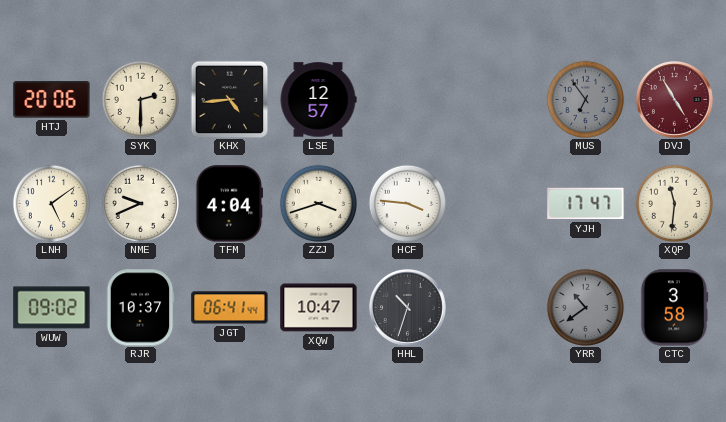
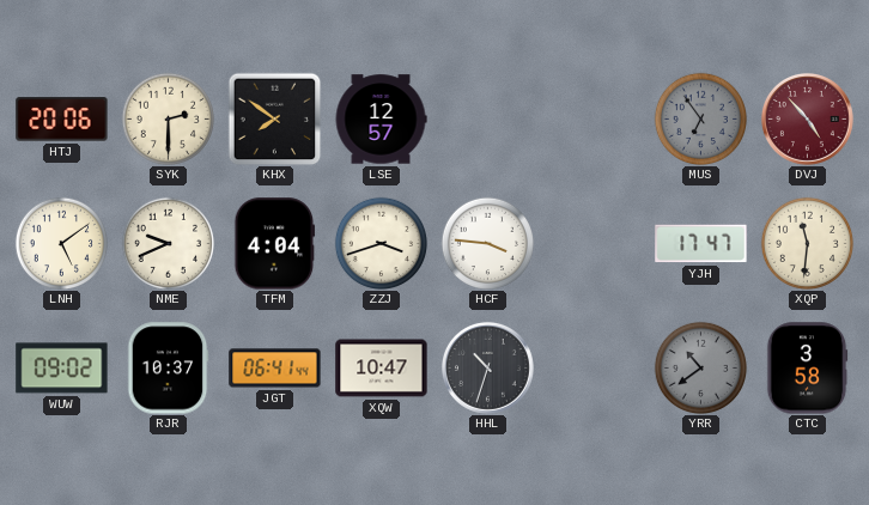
KHX: 4:44 -> 7:51 (274, 118)
DVJ: 4:55 -> 4:53 (807, 118)
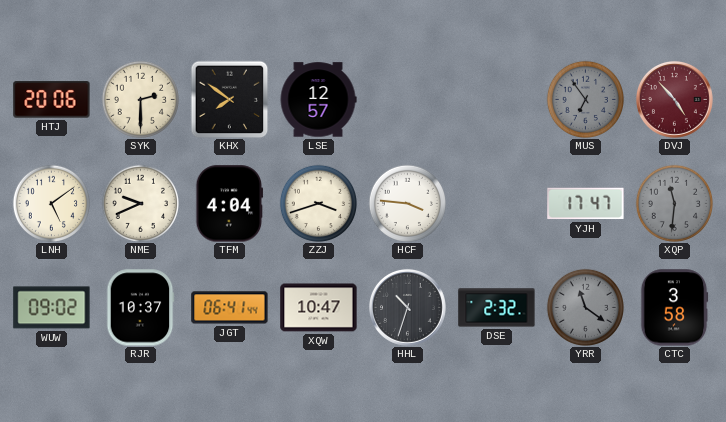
XQP dial: cream -> grey (674, 203)
DSE: none -> 2:32 (497, 308)
YRR: 10:39 -> 11:21 (585, 307)
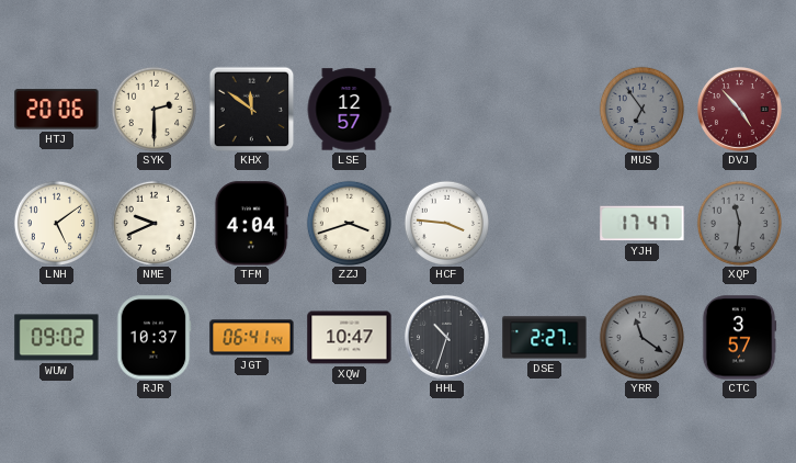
KHX: 7:51 -> 11:51 (251, 109)
DSE: 2:32 -> 2:27 (545, 338)
CTC: 3:58 -> 3:57 (739, 338)
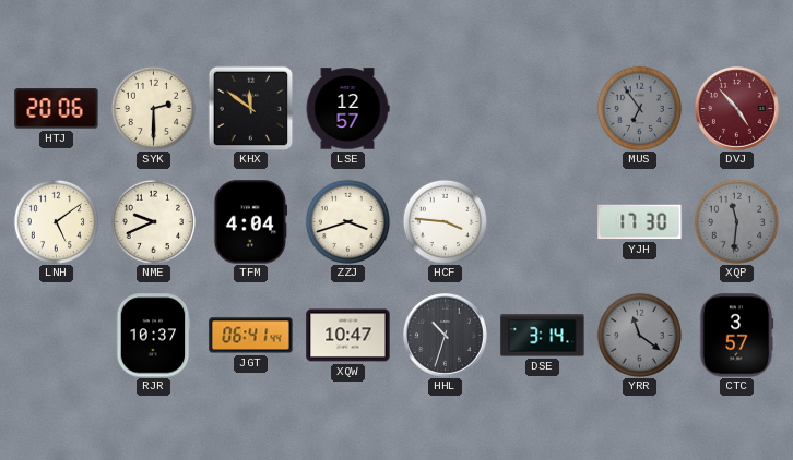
YJH: 17:47 -> 17:30 (640, 222)
WUW: 09:02 -> none (57, 338)
DSE: 2:27 -> 3:14 (543, 336)
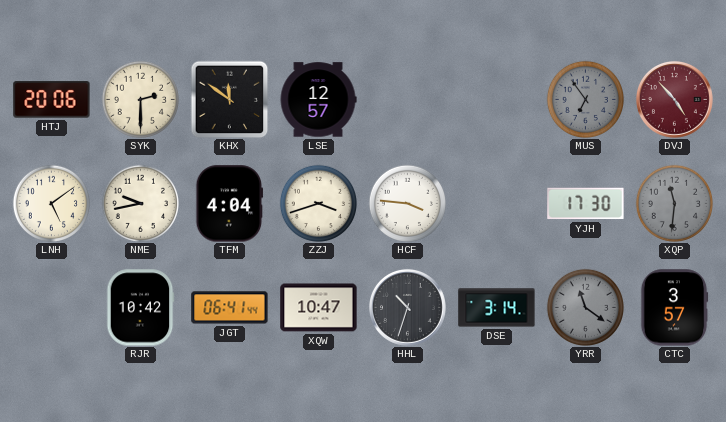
NME: 9:41 -> 9:43 (140, 203)
RJR: 10:37 -> 10:42 (140, 308)
